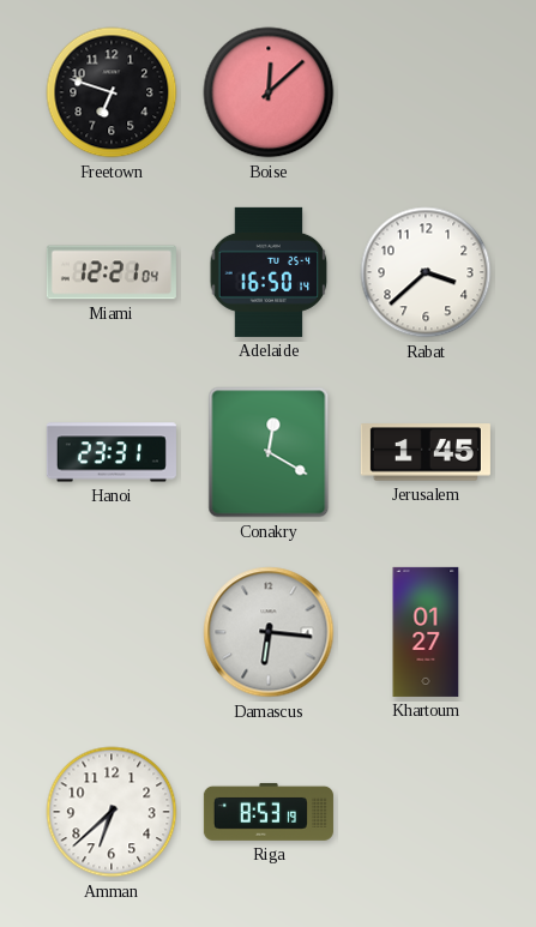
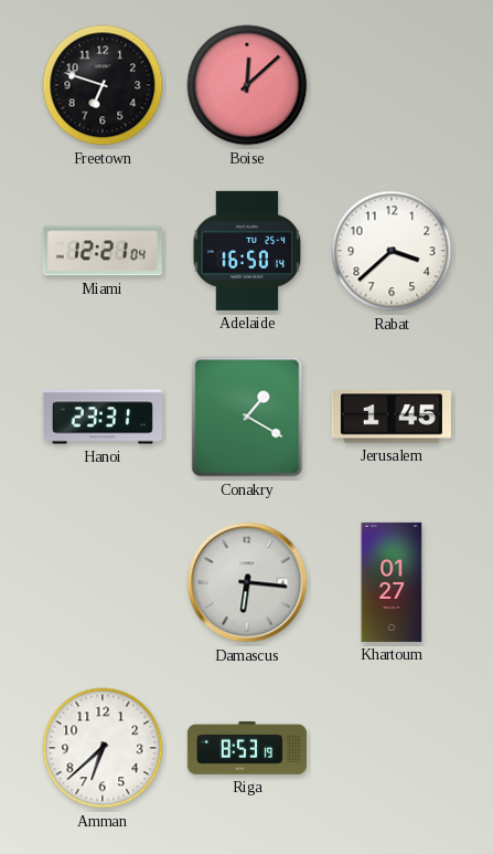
Conakry: 12:20 -> 1:20 (247, 417)
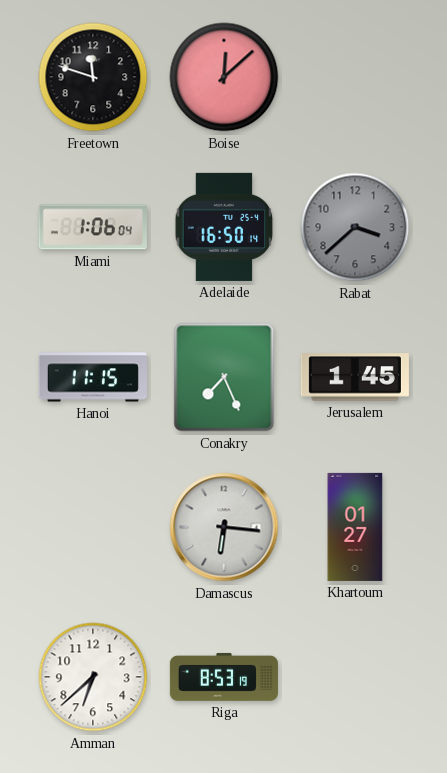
Freetown: 6:48 -> 11:48 (93, 77)
Miami: 12:21 -> 1:06 (93, 227)
Rabat dial: white -> grey (355, 227)
Hanoi: 23:31 -> 11:15 (93, 377)
Conakry: 1:20 -> 7:26 (224, 377)
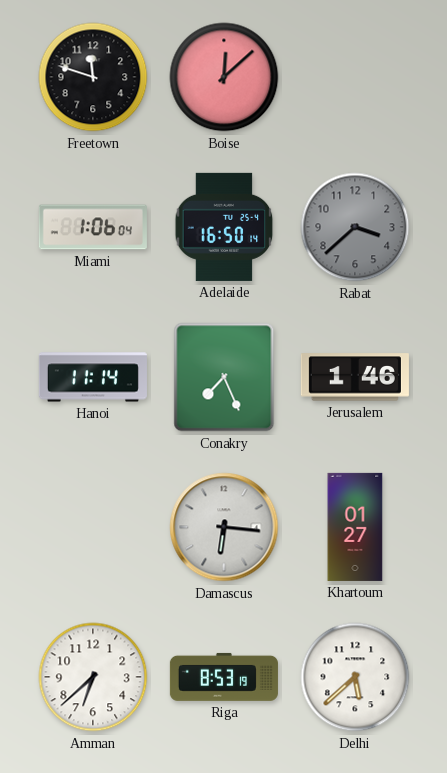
Hanoi: 11:15 -> 11:14 (93, 377)
Jerusalem: 1:45 -> 1:46 (355, 377)
Delhi: none -> 5:38 (355, 677)
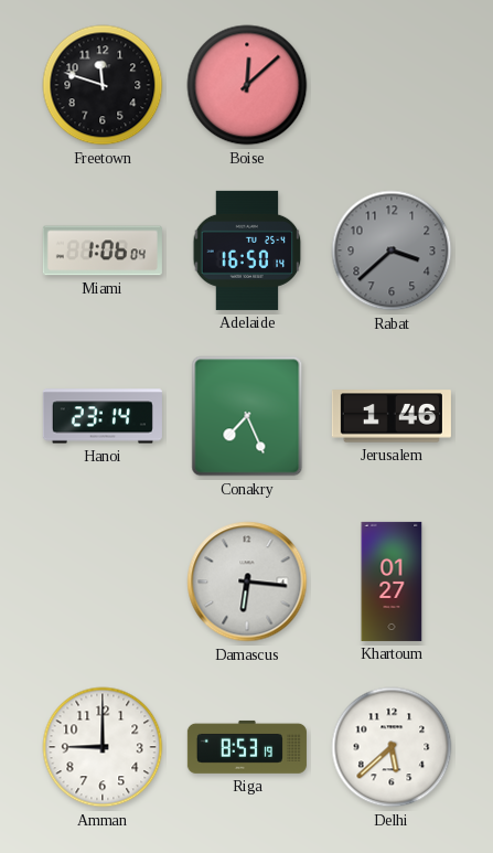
Hanoi: 11:14 -> 23:14 (103, 416)
Amman: 6:38 -> 9:00 (103, 747)
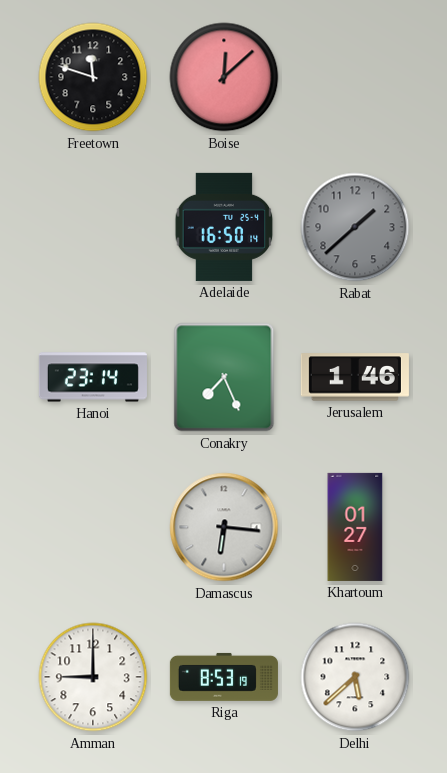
Miami: 1:06 -> none (103, 250)
Rabat: 3:38 -> 1:38 (355, 227)
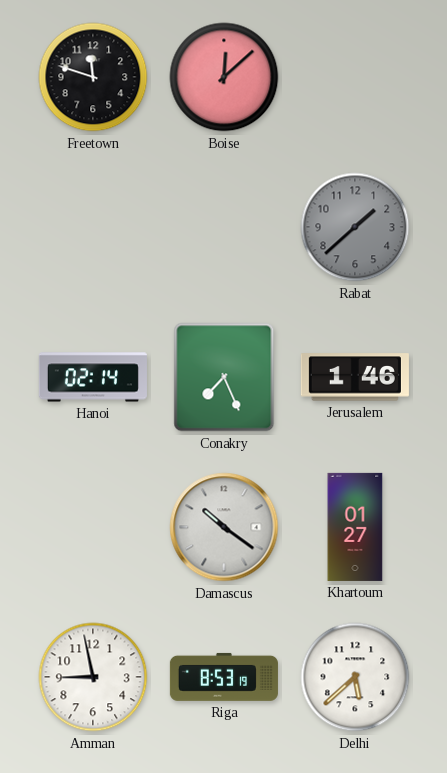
Adelaide: 16:50 -> none (224, 227)
Hanoi: 23:14 -> 02:14 (93, 377)
Damascus: 6:16 -> 10:21 (224, 527)
Amman: 9:00 -> 8:58 (93, 677)
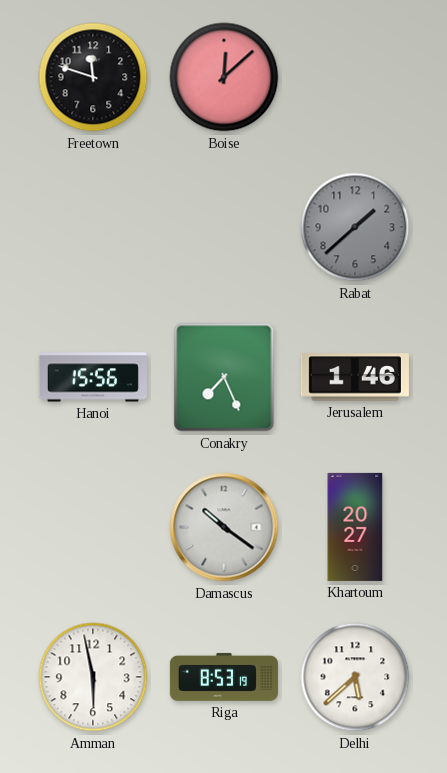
Hanoi: 02:14 -> 15:56 (93, 377)
Khartoum: 01:27 -> 20:27 (355, 527)
Amman: 8:58 -> 5:58 (93, 677)
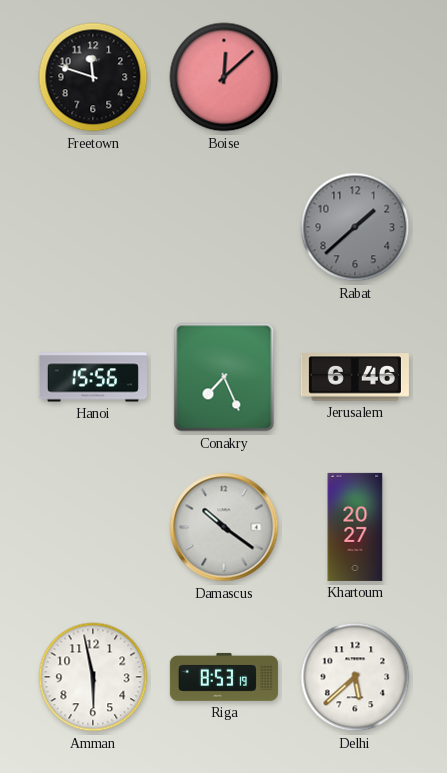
Jerusalem: 1:46 -> 6:46 (355, 377)
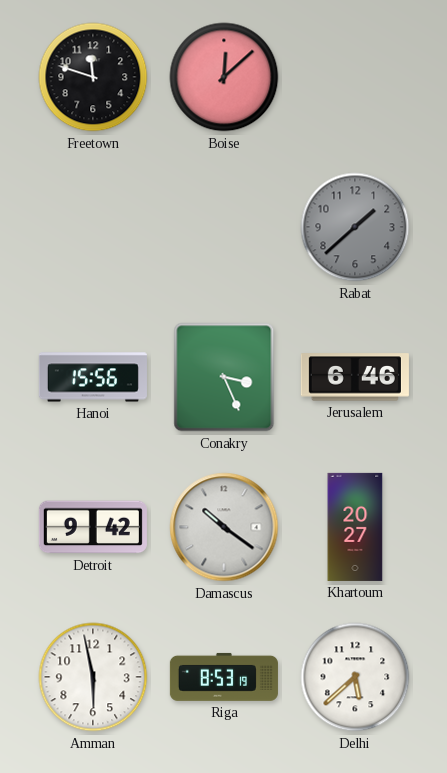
Conakry: 7:26 -> 3:26 (224, 377)
Detroit: none -> 9:42 (93, 527)
